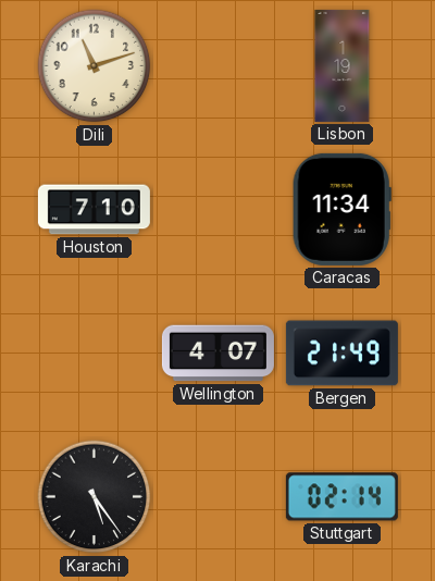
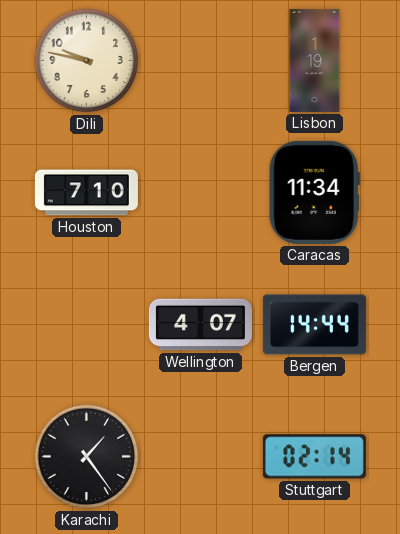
Dili: 11:12 -> 9:47 (87, 61)
Bergen: 21:49 -> 14:44 (314, 325)
Karachi: 5:24 -> 1:24 (87, 457)
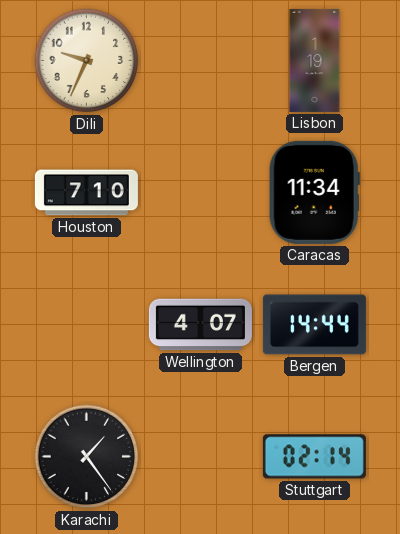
Dili: 9:47 -> 9:34 (87, 61)
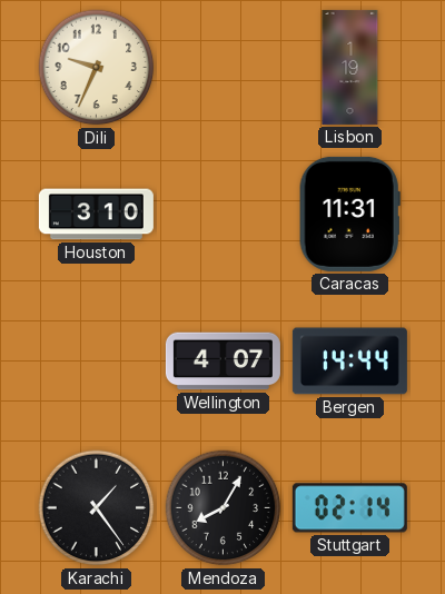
Houston: 7:10 -> 3:10 (96, 215)
Caracas: 11:34 -> 11:31 (349, 214)
Mendoza: none -> 8:05 (224, 508)
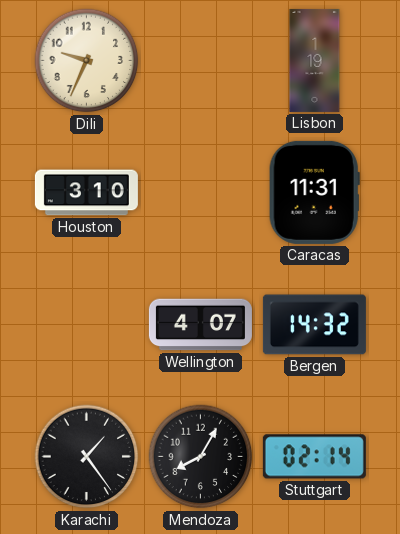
Bergen: 14:44 -> 14:32 (314, 325)
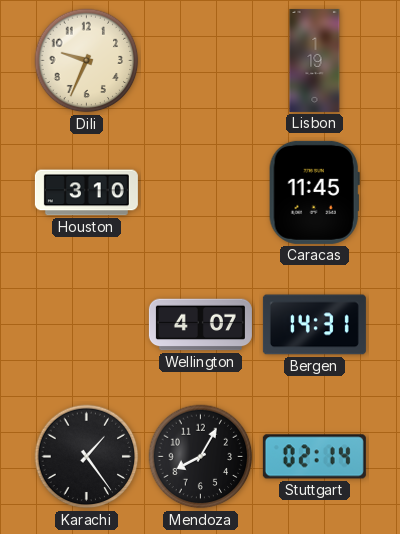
Caracas: 11:31 -> 11:45 (314, 192)
Bergen: 14:32 -> 14:31 (314, 325)
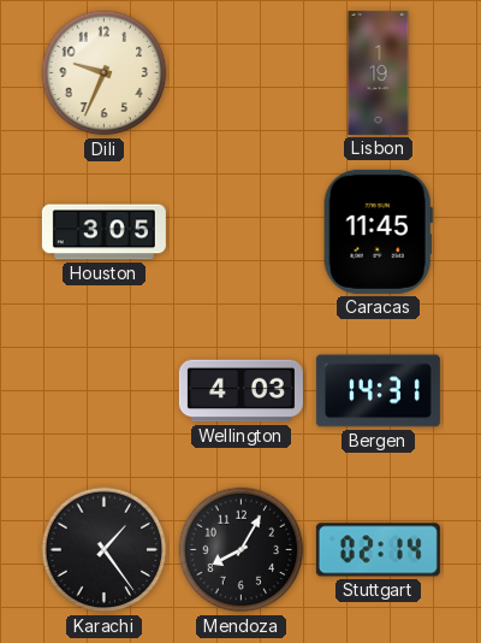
Houston: 3:10 -> 3:05 (103, 232)
Wellington: 4:07 -> 4:03 (240, 391)
